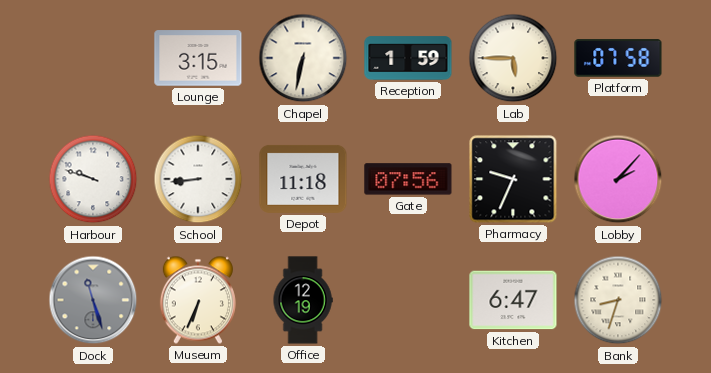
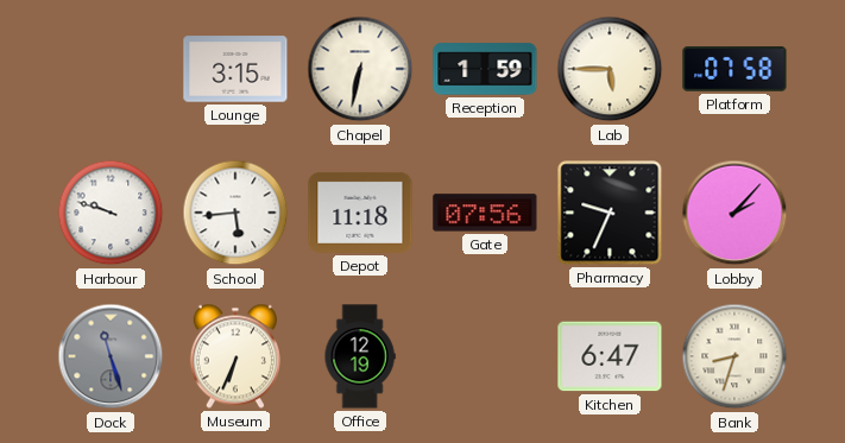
School: 8:44 -> 5:44 (235, 213)
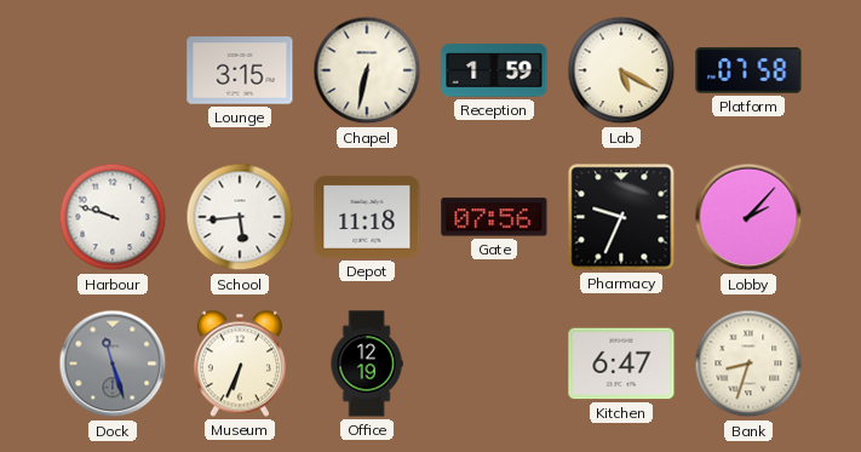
Lab: 5:45 -> 5:20 (621, 70)
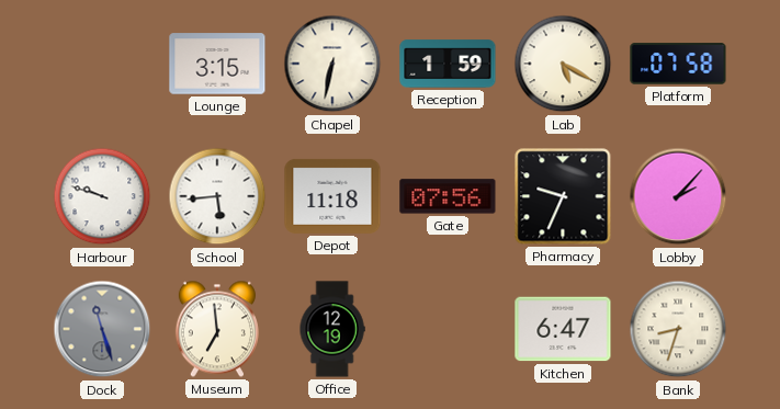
Museum: 6:34 -> 6:59 (217, 329)
